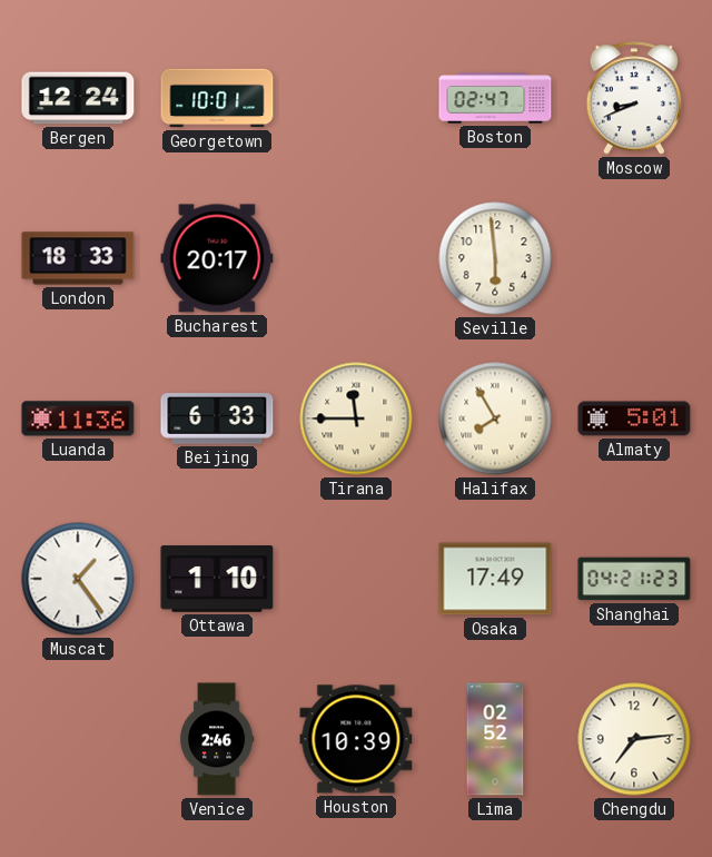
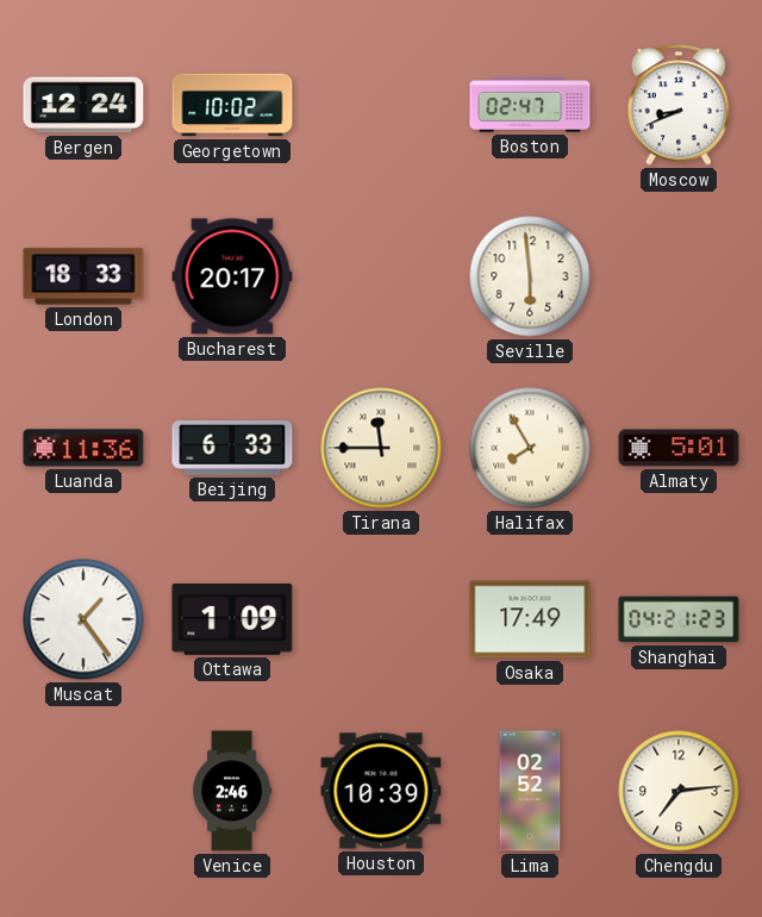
Georgetown: 10:01 -> 10:02 (232, 105)
Ottawa: 1:10 -> 1:09 (232, 620)
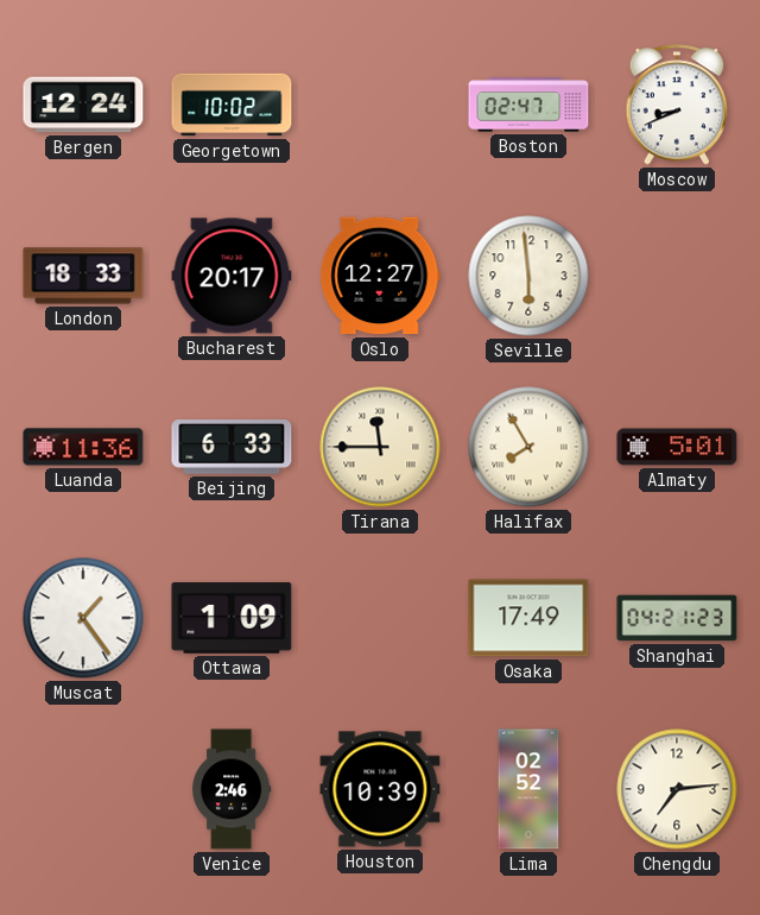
Oslo: none -> 12:27 (380, 276)
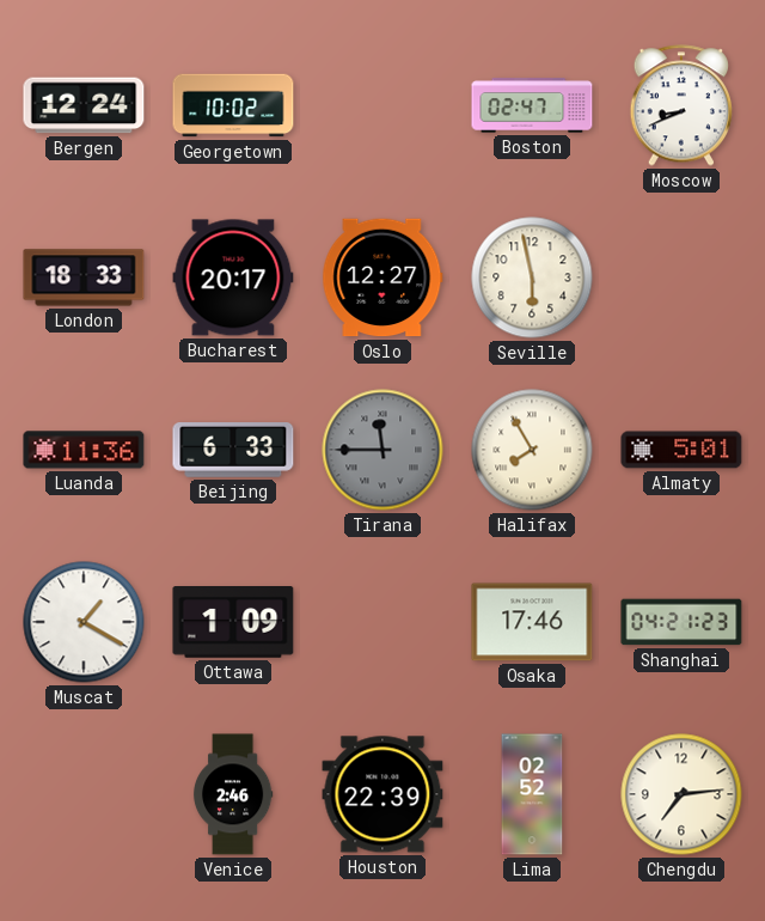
Seville: 5:59 -> 5:58 (532, 277)
Tirana dial: cream -> grey (382, 450)
Muscat: 1:24 -> 1:20 (84, 622)
Osaka: 17:49 -> 17:46 (532, 622)
Houston: 10:39 -> 22:39 (382, 794)
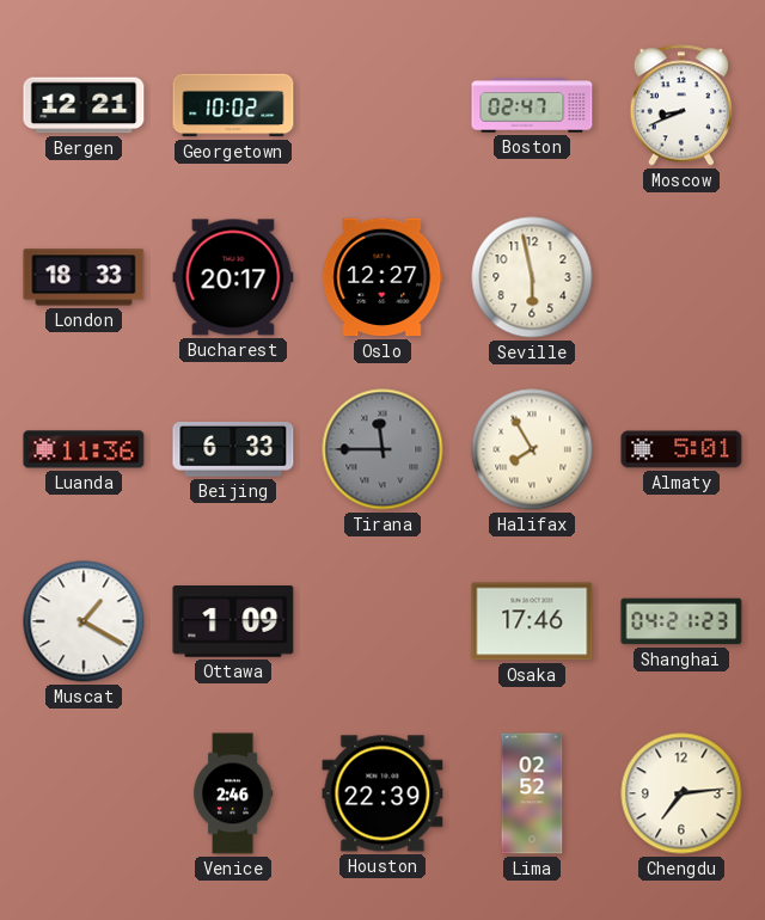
Bergen: 12:24 -> 12:21 (84, 105)
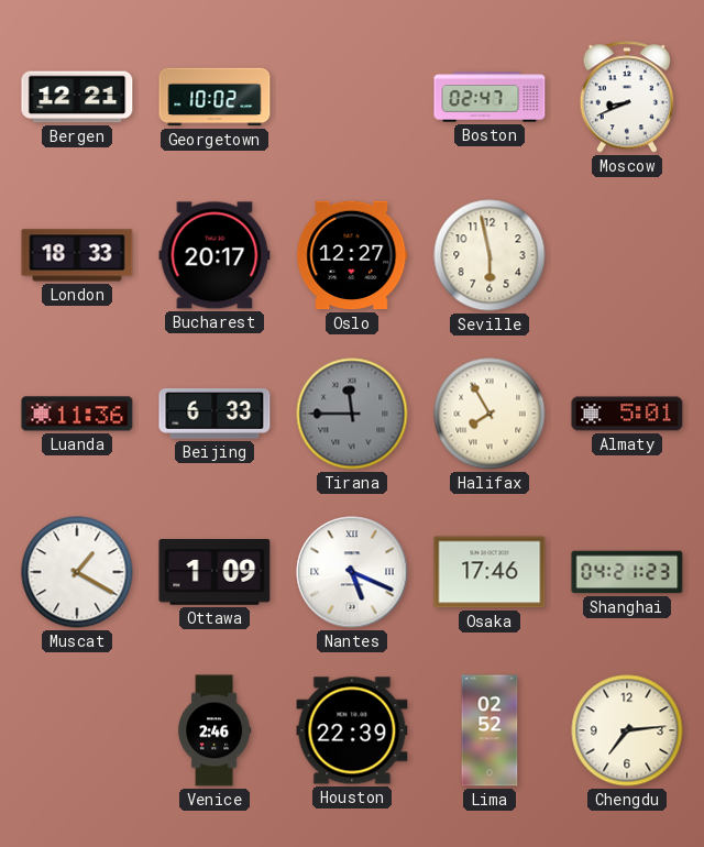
Nantes: none -> 5:19 (352, 572)
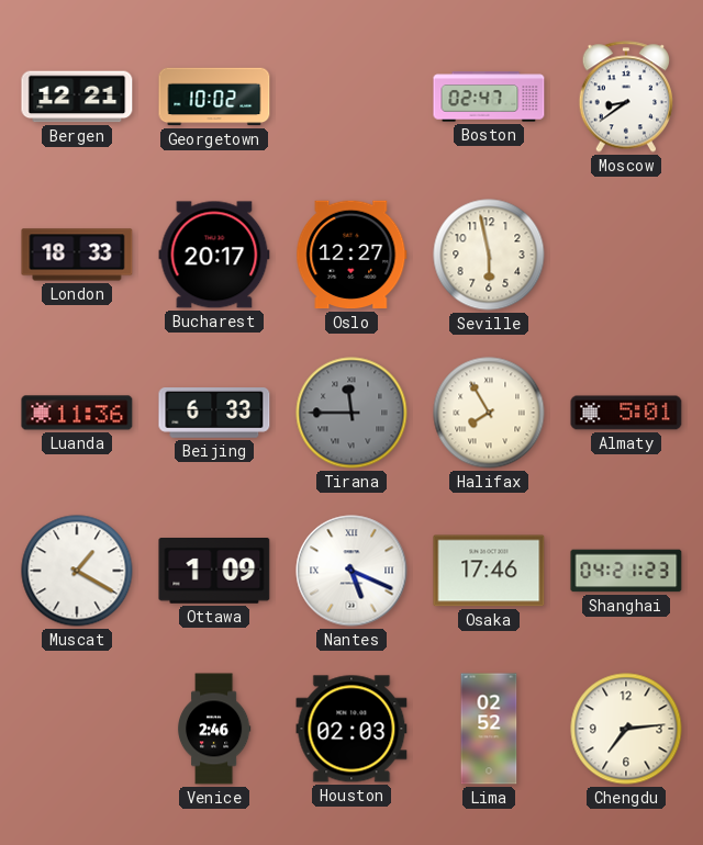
Moscow: 8:41 -> 8:39 (626, 97)
Houston: 22:39 -> 02:03 (351, 729)
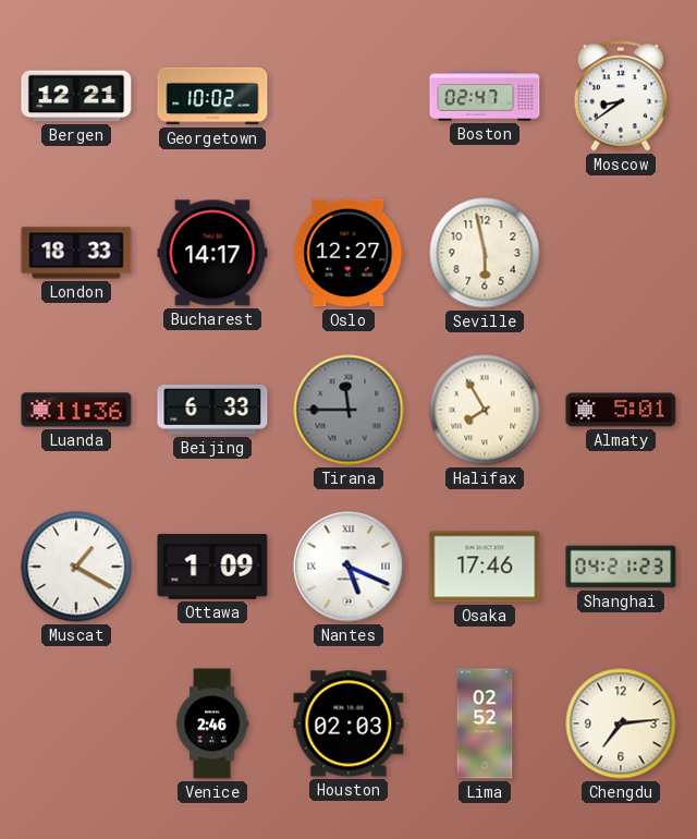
Bucharest: 20:17 -> 14:17 (212, 253)
